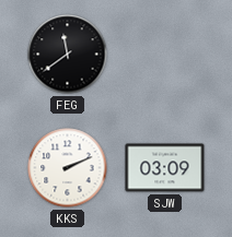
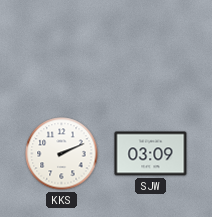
FEG: 11:39 -> none (68, 55)
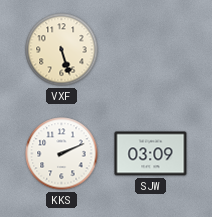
VXF: none -> 5:27 (62, 50)
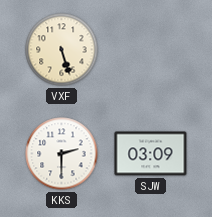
KKS: 2:11 -> 2:30 (62, 154)
